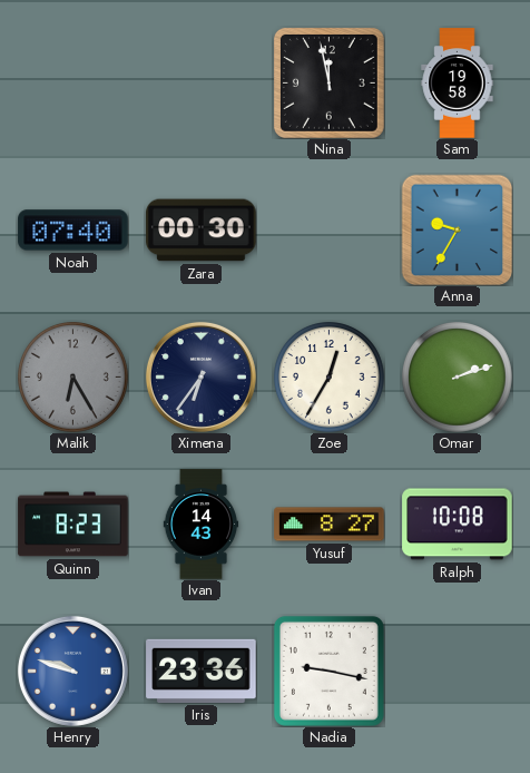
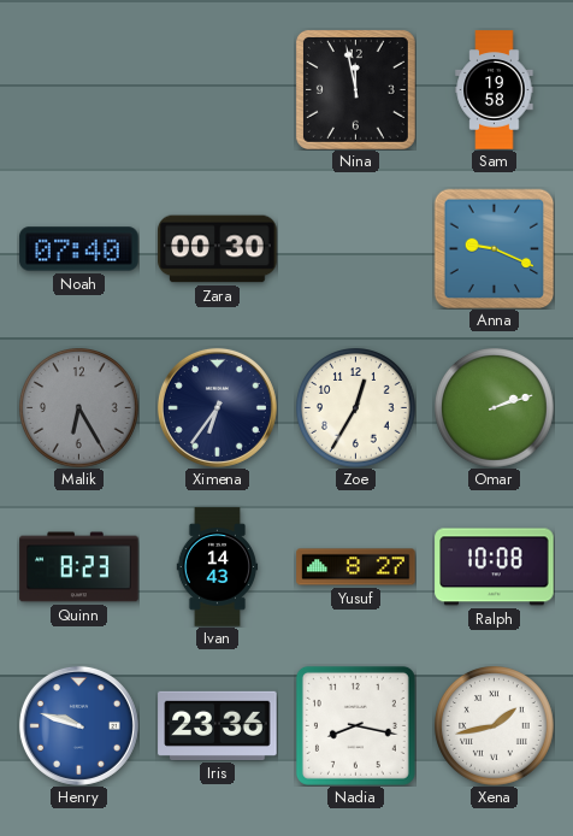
Anna: 9:35 -> 9:19 (494, 248)
Nadia: 9:17 -> 8:17 (355, 725)
Xena: none -> 1:43 (495, 726)
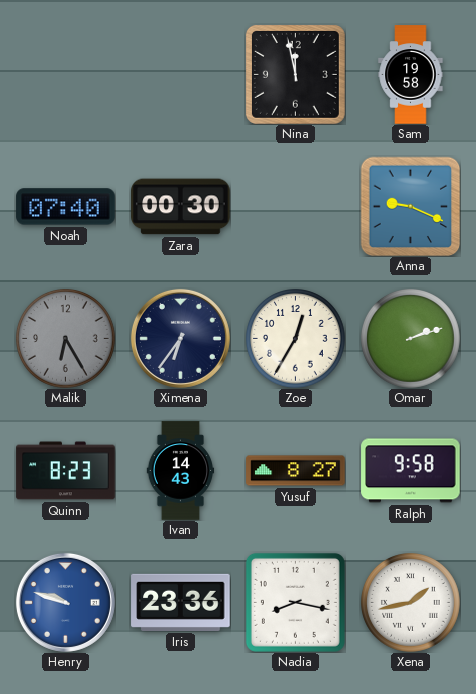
Ralph: 10:08 -> 9:58 (411, 471)
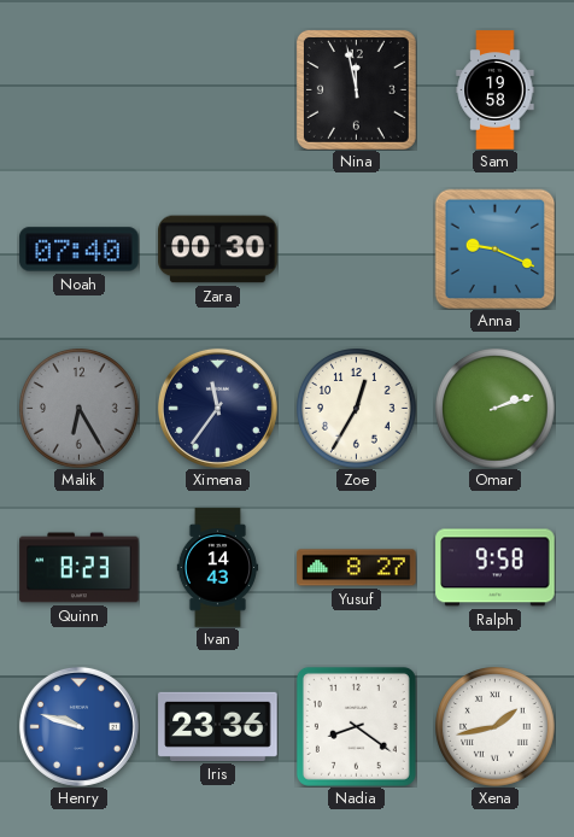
Ximena: 6:36 -> 11:36 (217, 408)
Nadia: 8:17 -> 8:21 (356, 726)
